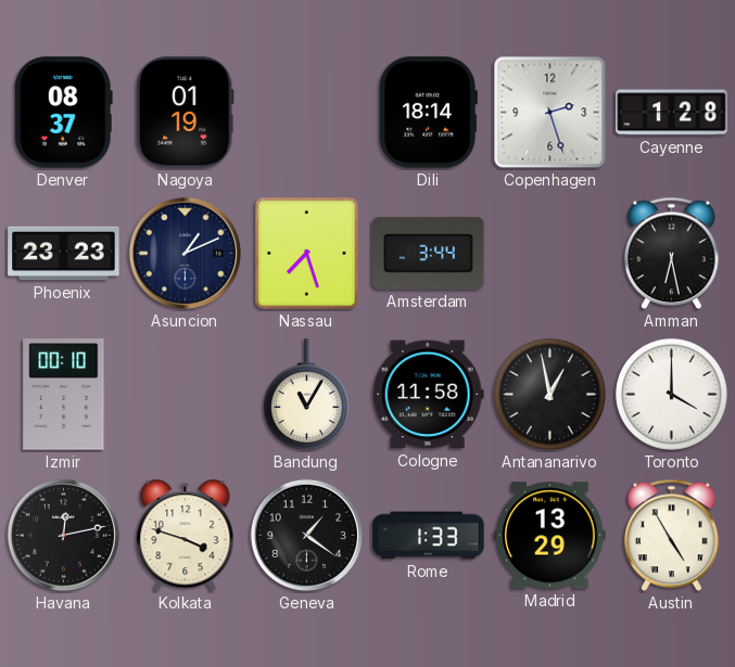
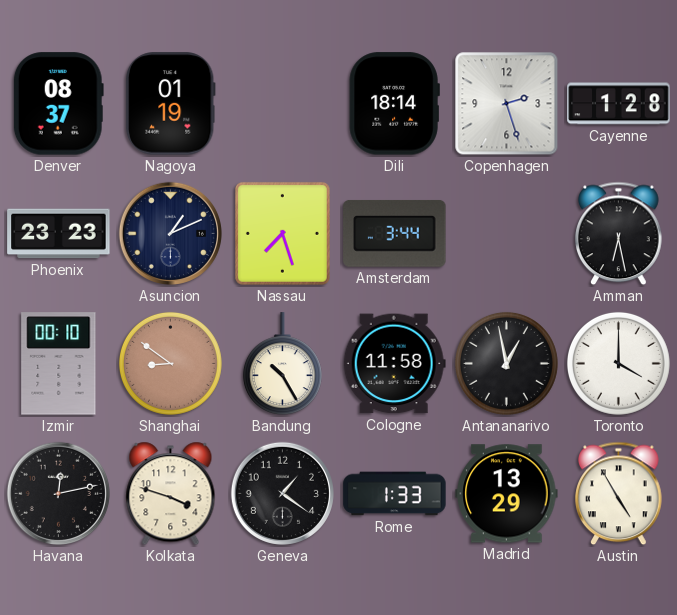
Shanghai: none -> 8:51 (170, 363)
Bandung: 11:05 -> 10:25 (282, 364)
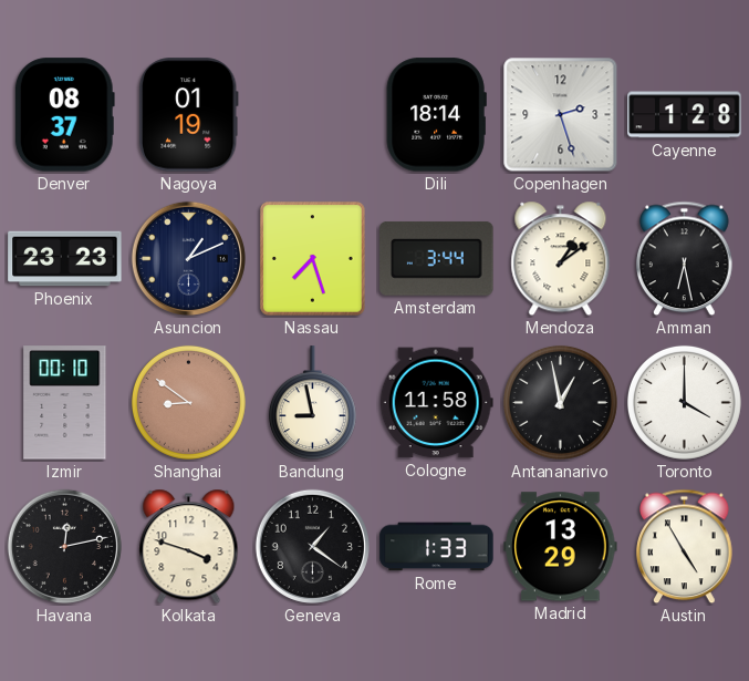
Mendoza: none -> 1:09 (561, 259)
Bandung: 10:25 -> 8:58 (312, 403)
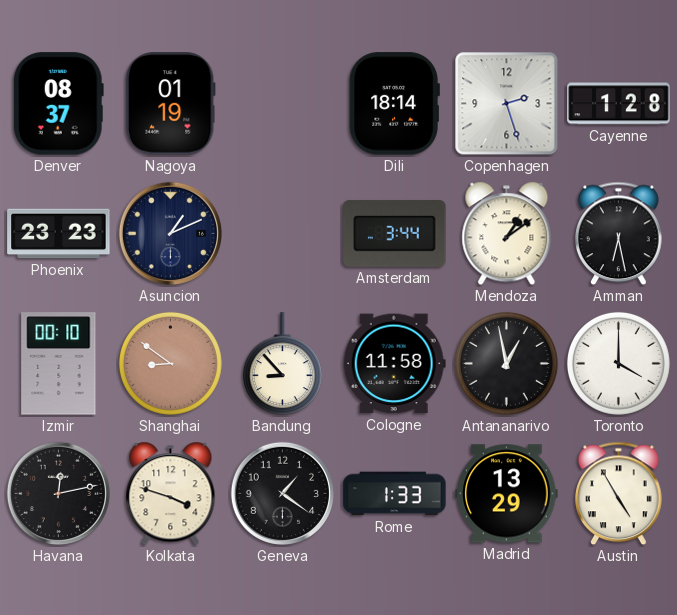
Nassau: 7:27 -> none (312, 258)
Bandung: 8:58 -> 8:53 (282, 364)
